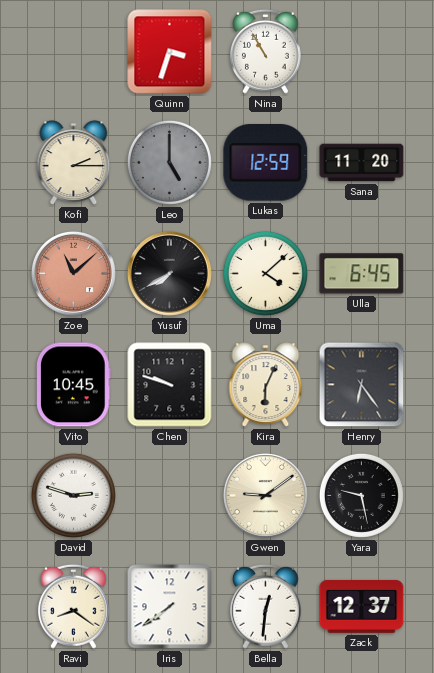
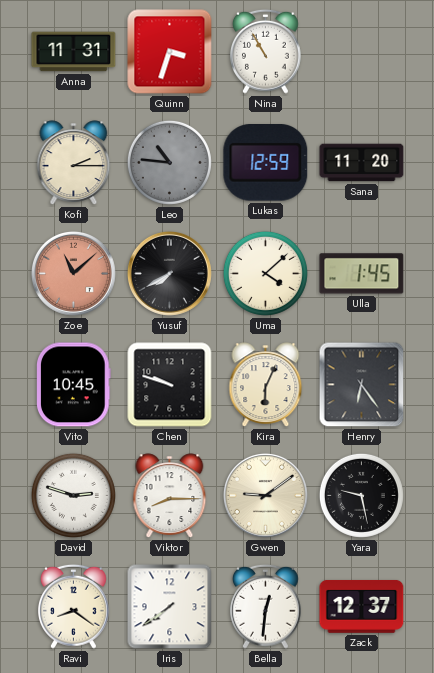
Anna: none -> 11:31 (74, 52)
Leo: 5:00 -> 10:46 (169, 162)
Ulla: 6:45 -> 1:45 (362, 274)
Viktor: none -> 8:15 (170, 496)
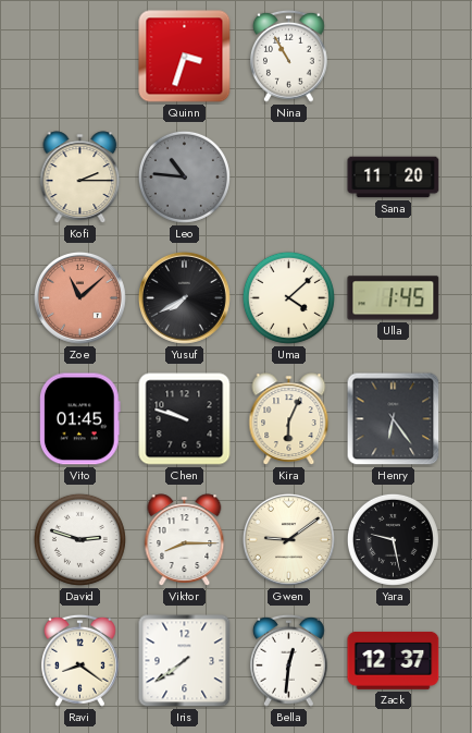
Anna: 11:31 -> none (74, 52)
Lukas: 12:59 -> none (266, 163)
Vito: 10:45 -> 01:45 (80, 419)
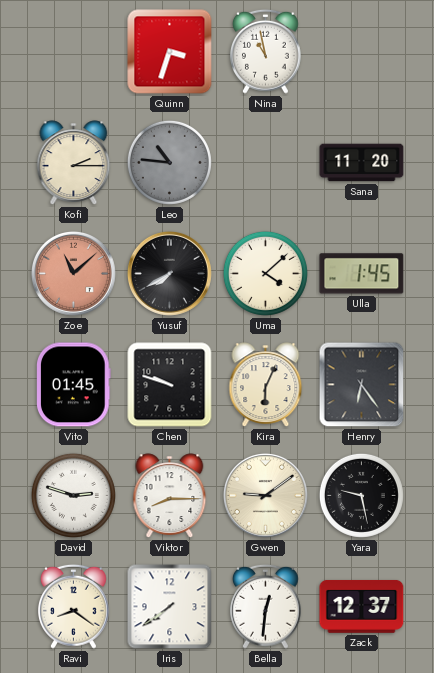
Nina: 10:55 -> 10:58 (266, 51)
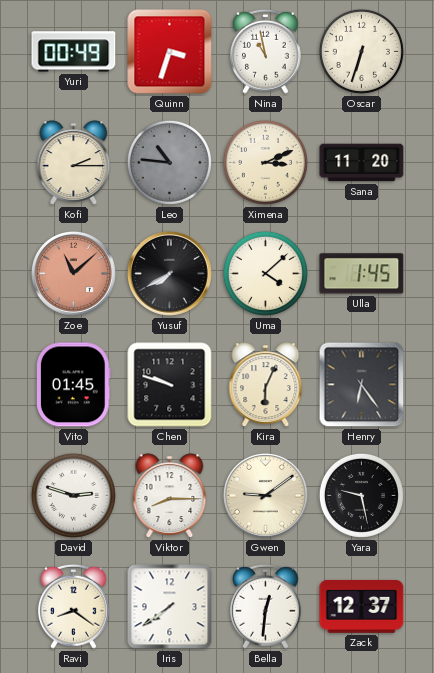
Yuri: none -> 00:49 (74, 52)
Oscar: none -> 6:33 (361, 51)
Ximena: none -> 3:11 (265, 162)
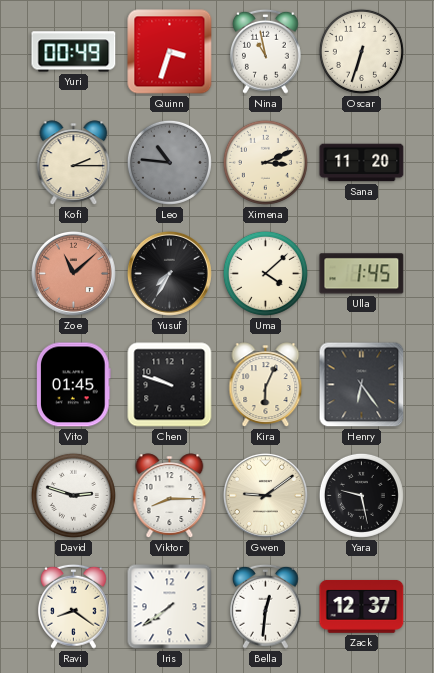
Yusuf: 7:40 -> 7:35 (169, 273)
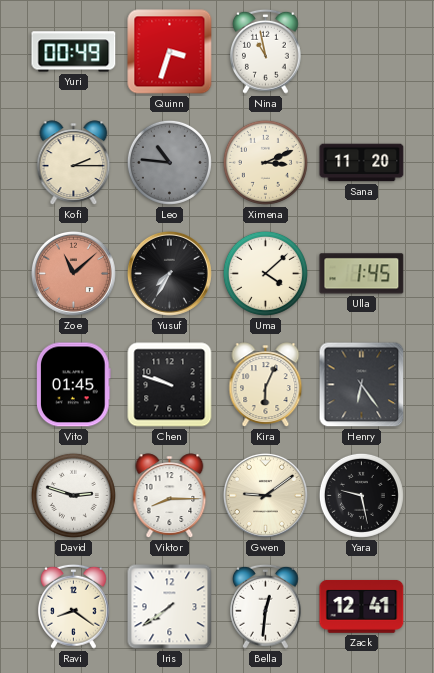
Oscar: 6:33 -> none (361, 51)
Zack: 12:37 -> 12:41 (362, 606)
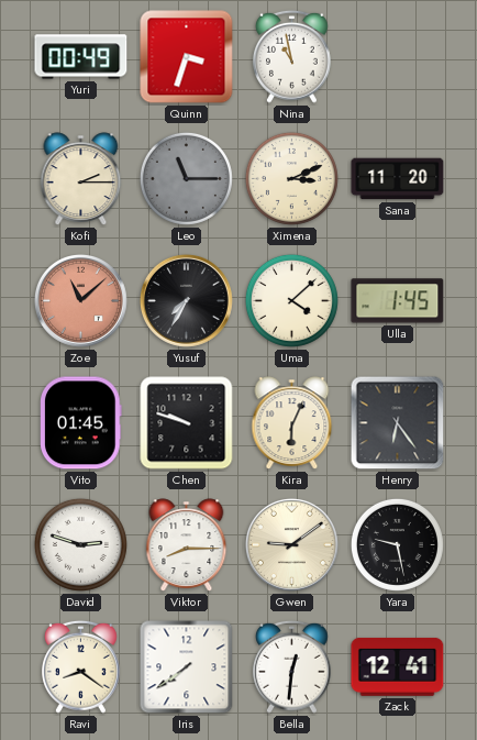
Leo: 10:46 -> 11:15 (186, 178)
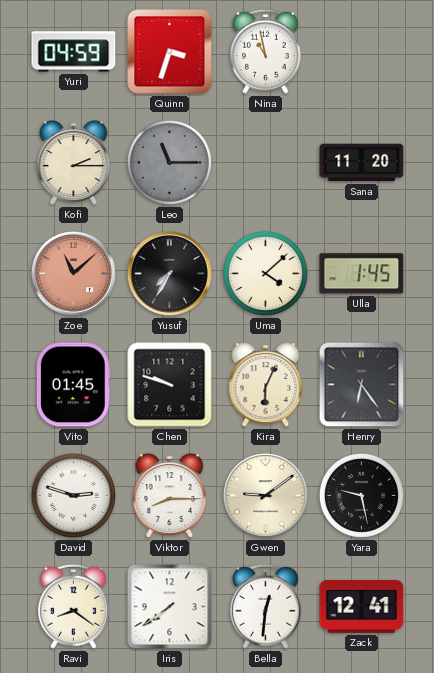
Yuri: 00:49 -> 04:59 (74, 52)
Ximena: 3:11 -> none (291, 178)
